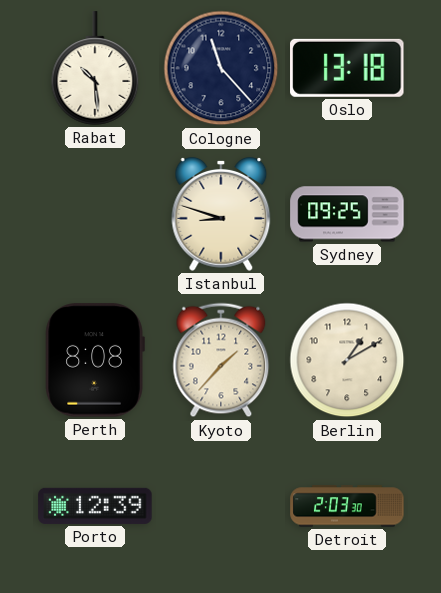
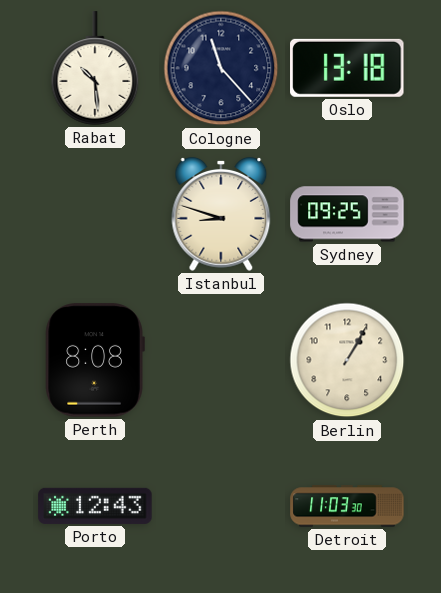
Kyoto: 1:37 -> none (221, 360)
Berlin: 1:10 -> 1:05 (347, 360)
Porto: 12:39 -> 12:43 (95, 506)
Detroit: 2:03 -> 11:03 (347, 506)
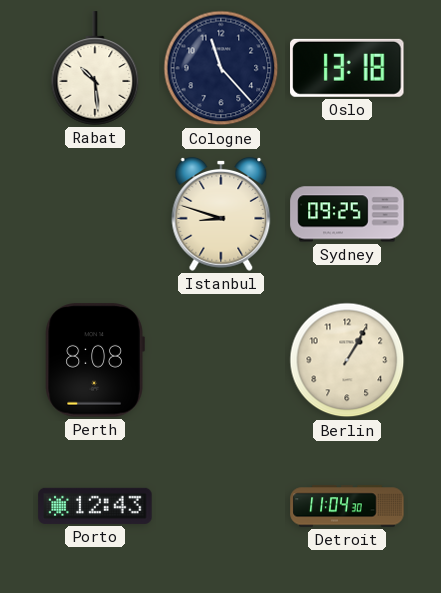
Detroit: 11:03 -> 11:04 (347, 506)
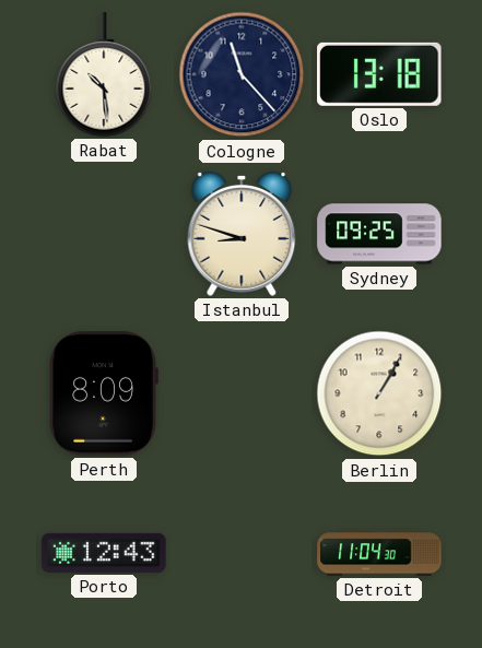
Perth: 8:08 -> 8:09 (104, 393)
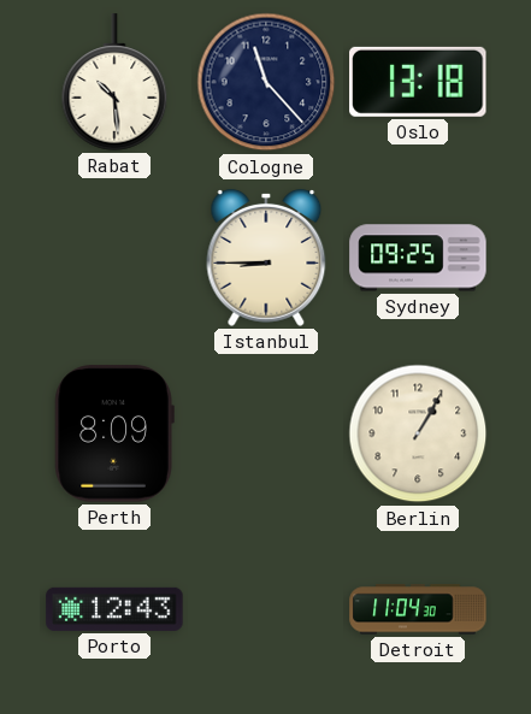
Istanbul: 8:48 -> 8:45 (266, 258)
